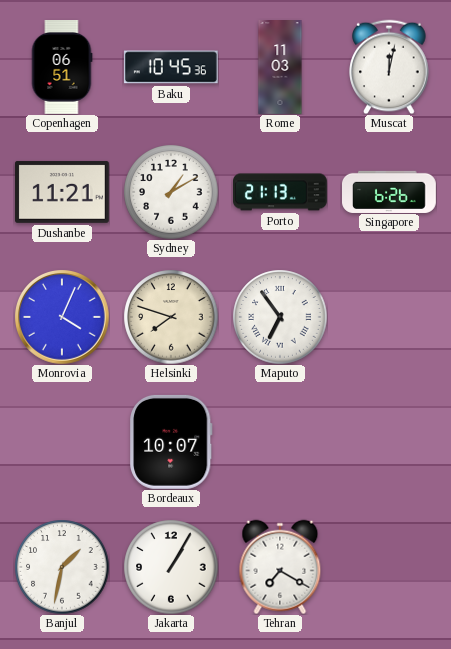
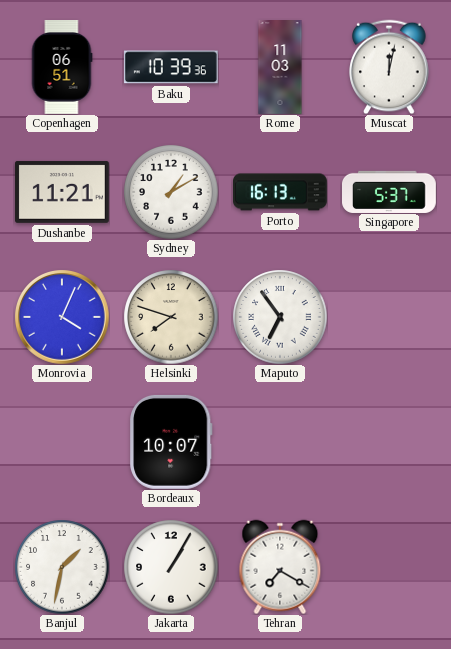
Baku: 10:45 -> 10:39 (171, 67)
Porto: 21:13 -> 16:13 (281, 192)
Singapore: 6:26 -> 5:37 (390, 191)
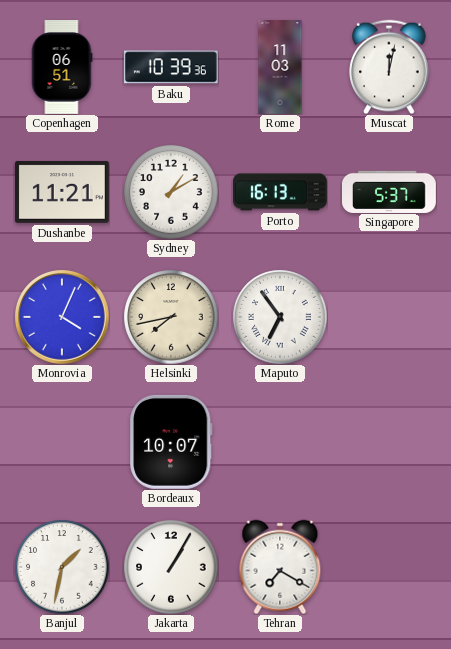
Helsinki: 7:48 -> 7:43 (171, 317)
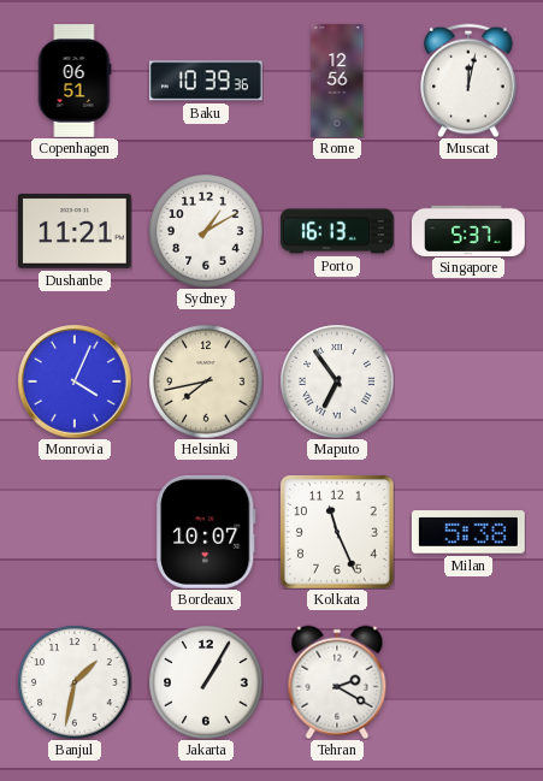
Rome: 11:03 -> 12:56 (337, 82)
Kolkata: none -> 11:26 (337, 532)
Milan: none -> 5:38 (468, 532)
Tehran: 7:20 -> 2:20 (337, 682)
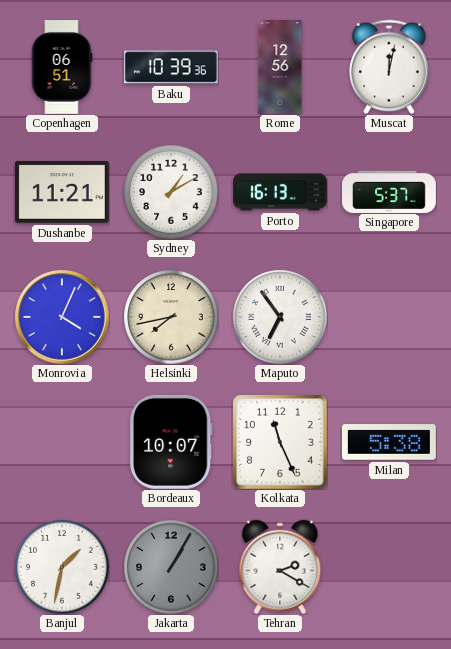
Jakarta dial: white -> grey (171, 567)
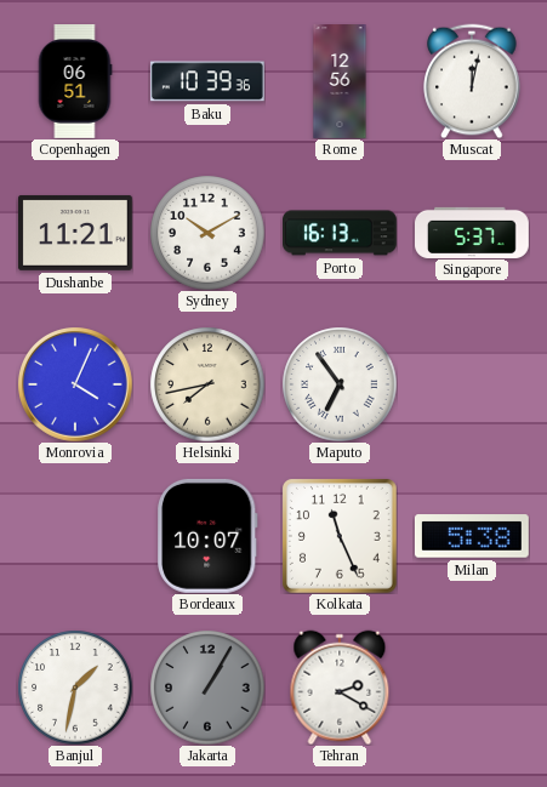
Sydney: 1:10 -> 10:10 (207, 233)
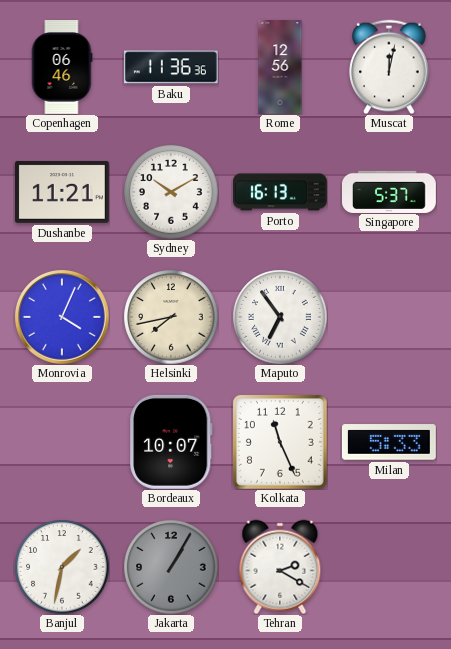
Copenhagen: 06:51 -> 06:46 (62, 68)
Baku: 10:39 -> 11:36 (171, 67)
Milan: 5:38 -> 5:33 (389, 442)
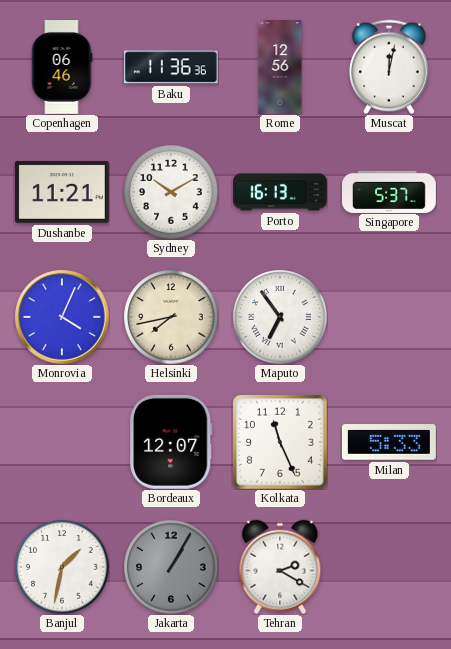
Bordeaux: 10:07 -> 12:07 (171, 442)
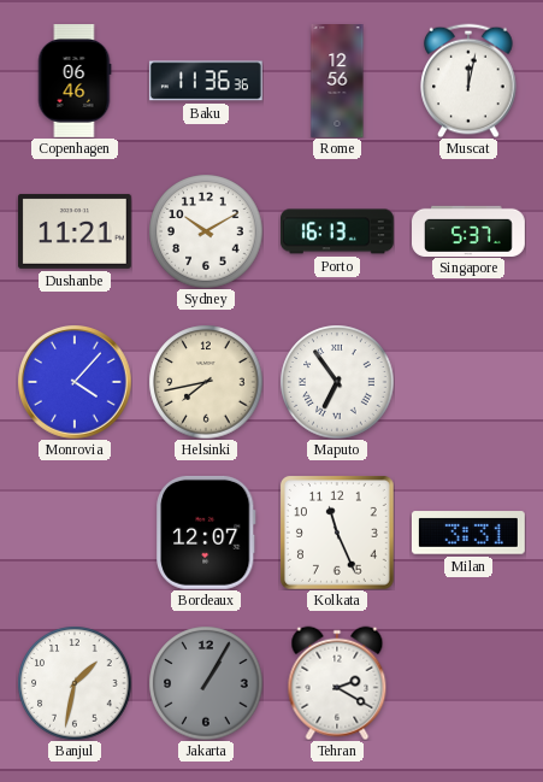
Monrovia: 4:04 -> 4:07 (75, 382)
Milan: 5:33 -> 3:31 (468, 533)
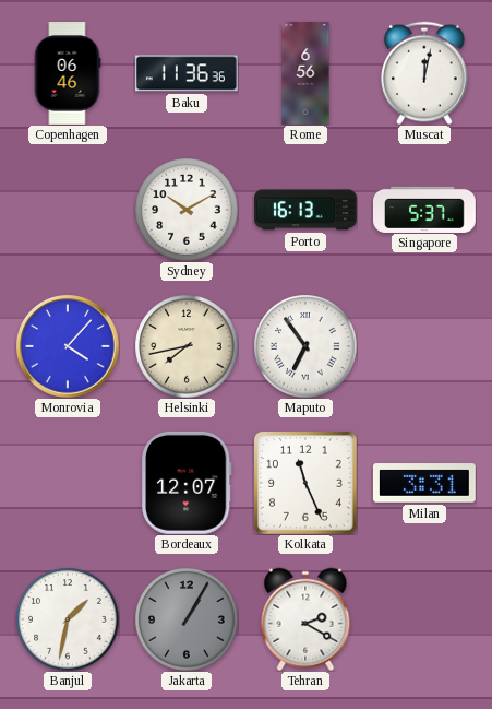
Rome: 12:56 -> 6:56 (305, 74)
Dushanbe: 11:21 -> none (75, 231)
